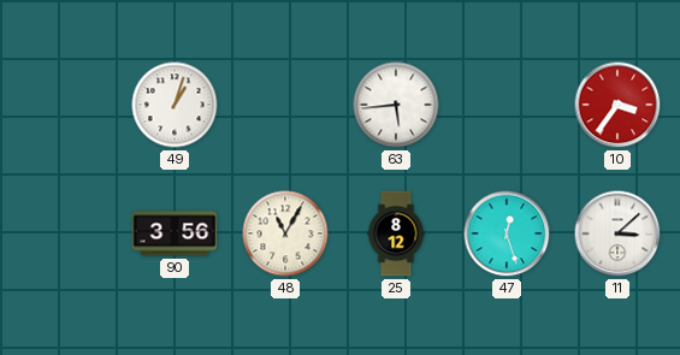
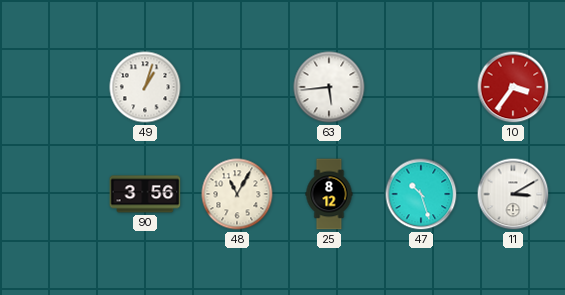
47: 12:27 -> 10:27 (421, 194)
11: 3:08 -> 3:10 (513, 194)
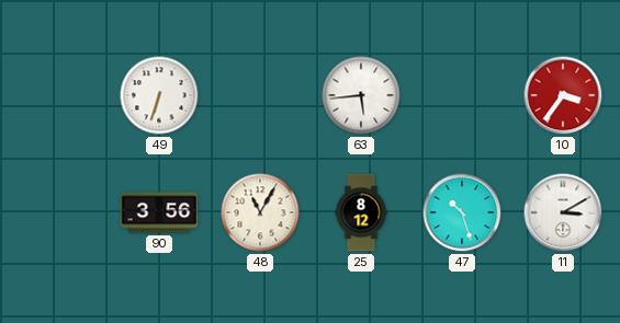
49: 1:03 -> 6:33 (159, 95)
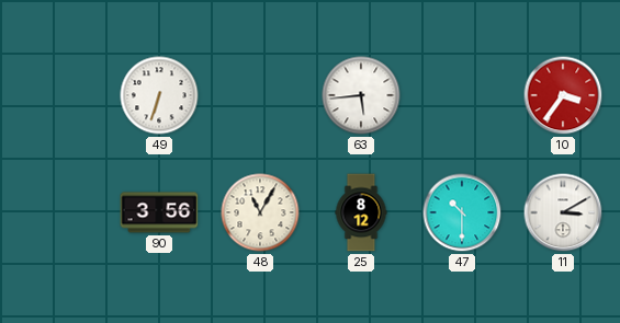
47: 10:27 -> 10:30 (462, 212)
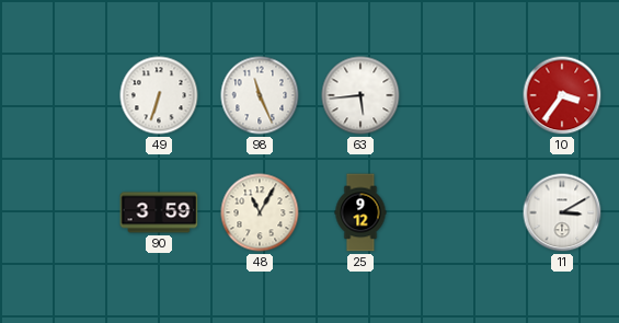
98: none -> 11:26 (260, 95)
90: 3:56 -> 3:59 (159, 212)
25: 8:12 -> 9:12 (360, 212)
47: 10:30 -> none (462, 212)
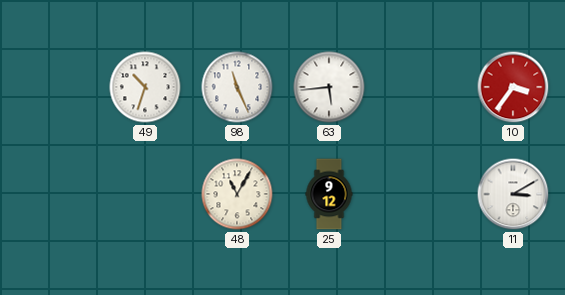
49: 6:33 -> 10:33 (145, 87)
90: 3:59 -> none (159, 212)
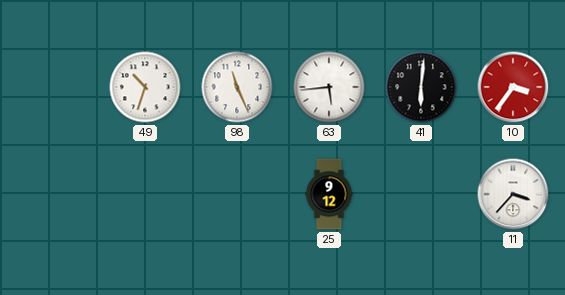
41: none -> 6:01 (421, 87)
48: 11:05 -> none (237, 194)
11: 3:10 -> 3:37 (513, 194)
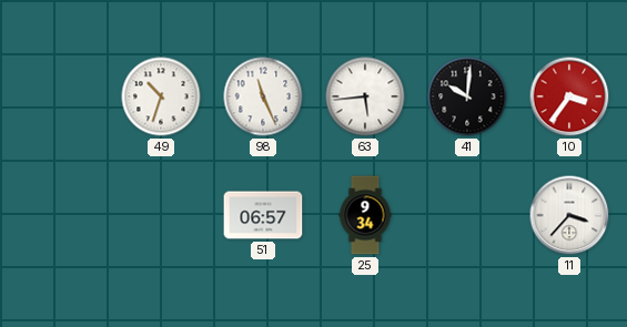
41: 6:01 -> 10:01 (467, 96)
51: none -> 06:57 (263, 215)
25: 9:12 -> 9:34 (365, 215)
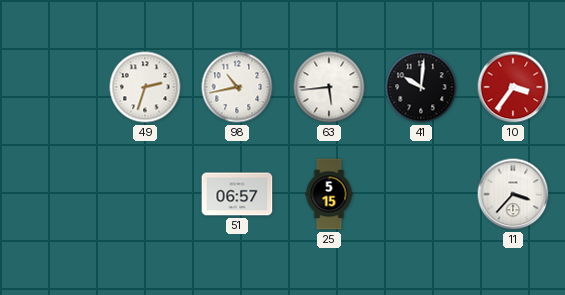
49: 10:33 -> 2:33 (145, 87)
98: 11:26 -> 10:43 (237, 87)
25: 9:34 -> 5:15 (329, 194)
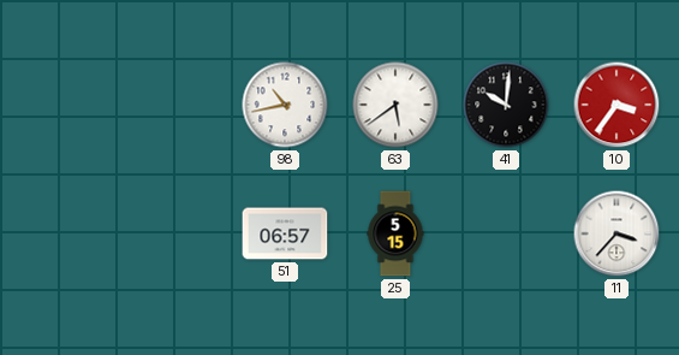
49: 2:33 -> none (145, 87)
63: 5:44 -> 5:39 (395, 105)
